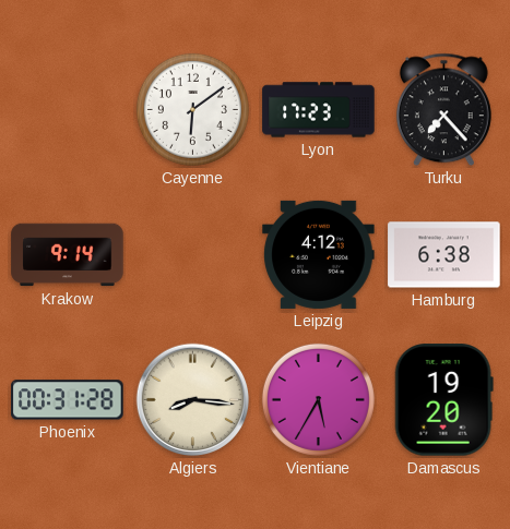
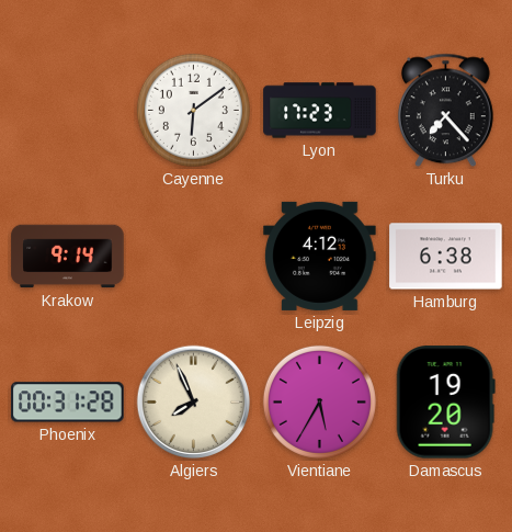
Algiers: 8:16 -> 7:56 (194, 403)
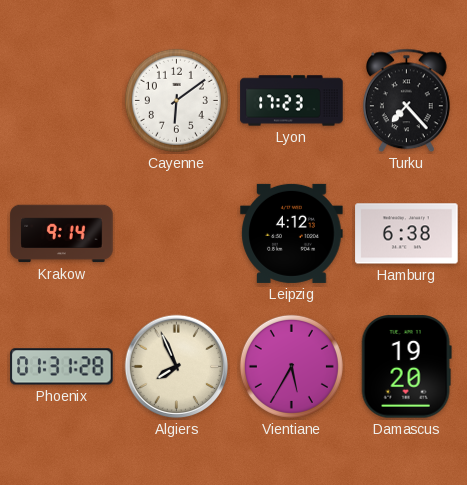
Phoenix: 00:31 -> 01:31 (62, 367)
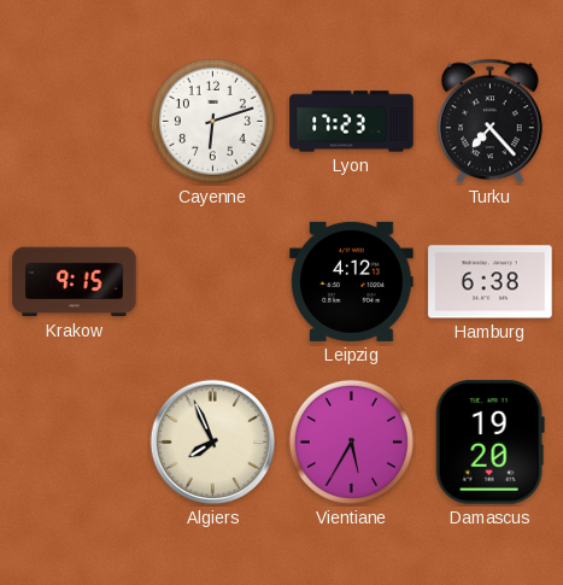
Cayenne: 6:09 -> 6:12 (212, 121)
Krakow: 9:14 -> 9:15 (75, 282)
Phoenix: 01:31 -> none (62, 367)
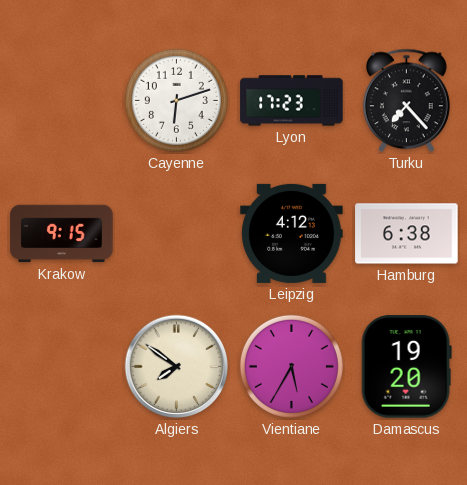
Algiers: 7:56 -> 7:51 (177, 367)
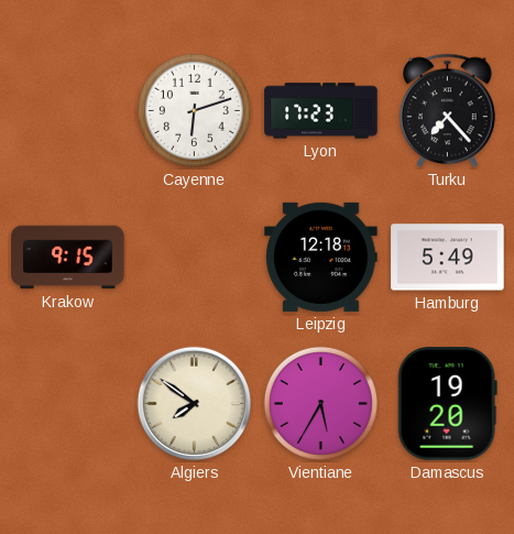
Leipzig: 4:12 -> 12:18 (321, 257)
Hamburg: 6:38 -> 5:49 (448, 258)
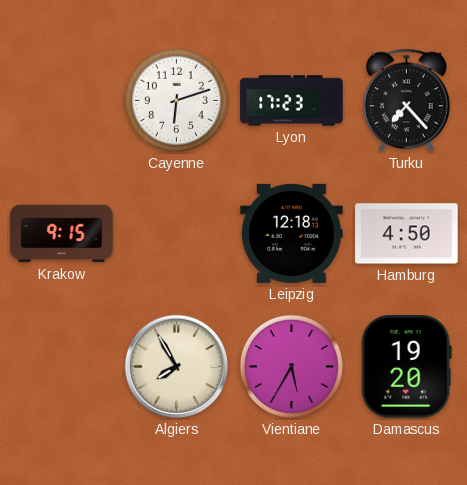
Hamburg: 5:49 -> 4:50 (407, 234)
Algiers: 7:51 -> 7:55 (177, 367)
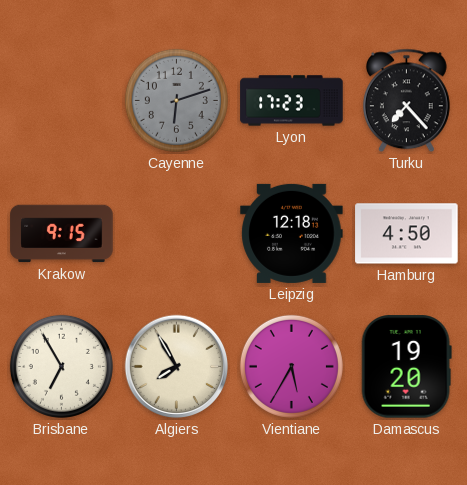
Cayenne dial: white -> grey (176, 100)
Brisbane: none -> 6:55 (61, 366)
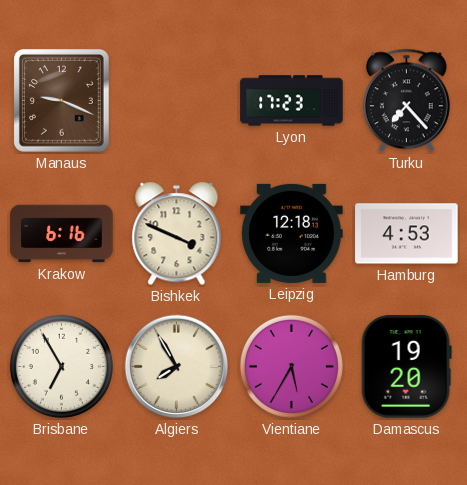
Manaus: none -> 9:19 (61, 100)
Cayenne: 6:12 -> none (176, 100)
Krakow: 9:15 -> 6:16 (62, 234)
Bishkek: none -> 3:49 (177, 234)
Hamburg: 4:50 -> 4:53 (407, 234)
